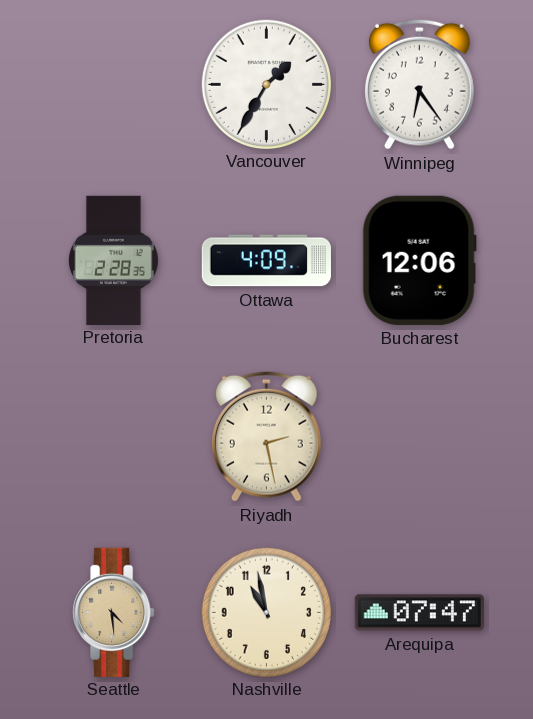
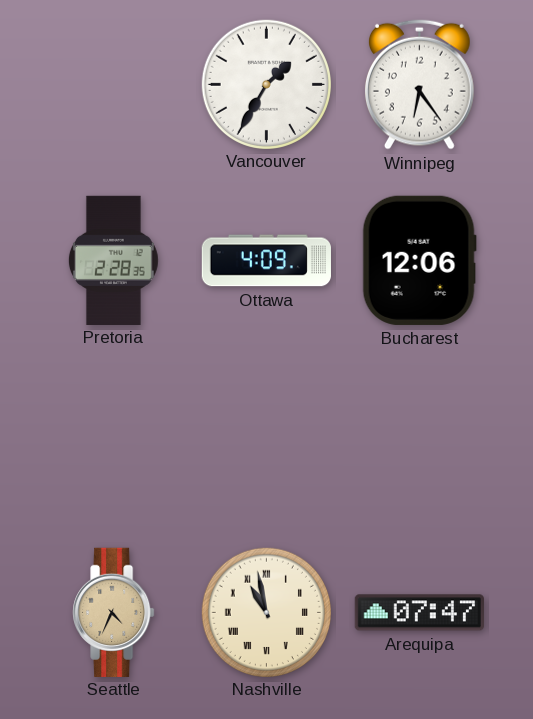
Riyadh: 2:28 -> none (266, 436)
Seattle: 4:29 -> 4:34 (114, 612)
Nashville numerals: Arabic -> Roman (266, 612)
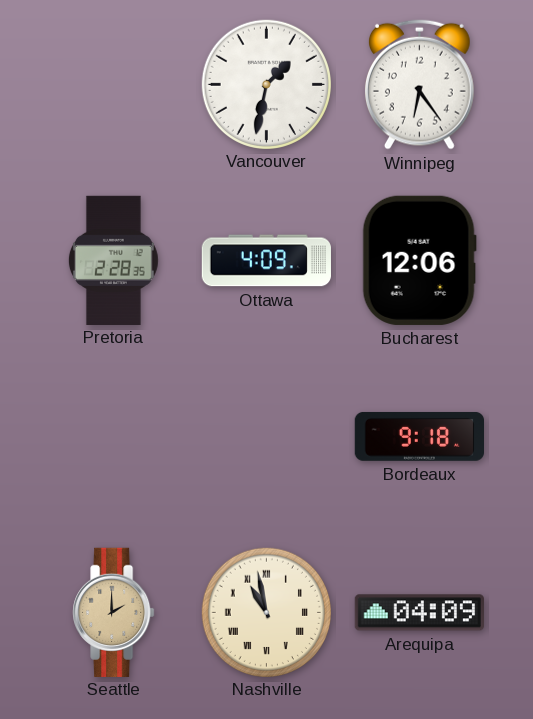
Vancouver: 1:35 -> 1:32 (266, 84)
Bordeaux: none -> 9:18 (419, 436)
Seattle: 4:34 -> 2:00 (114, 612)
Arequipa: 07:47 -> 04:09 (419, 613)
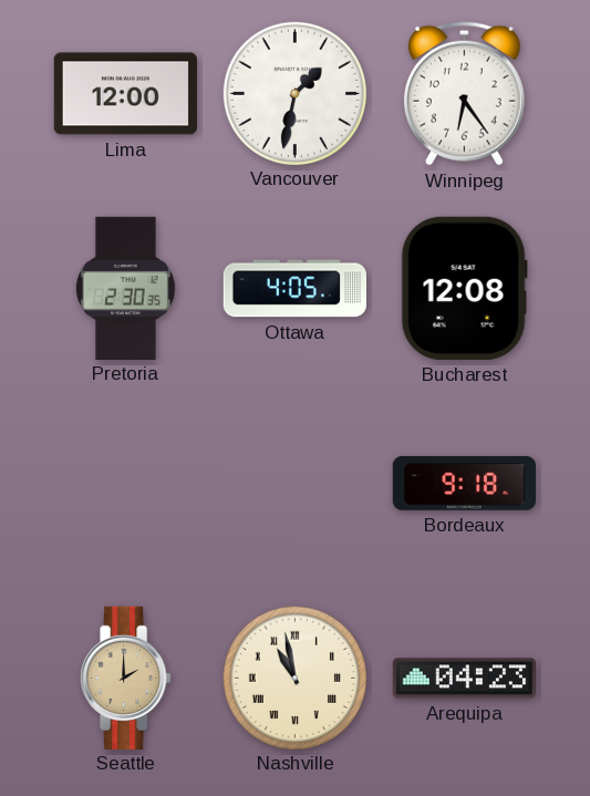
Lima: none -> 12:00 (125, 94)
Pretoria: 2:28 -> 2:30 (125, 288)
Ottawa: 4:09 -> 4:05 (294, 289)
Bucharest: 12:06 -> 12:08 (464, 288)
Arequipa: 04:09 -> 04:23 (464, 679)
